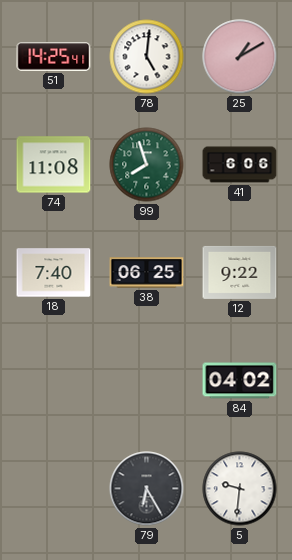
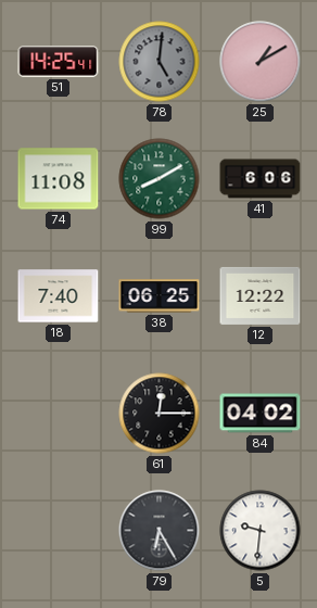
78 dial: white -> grey (160, 62)
99: 7:57 -> 8:10 (160, 179)
12: 9:22 -> 12:22 (261, 295)
61: none -> 12:15 (160, 414)
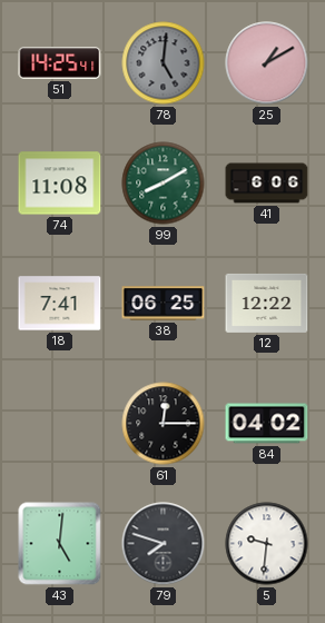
18: 7:40 -> 7:41 (60, 304)
43: none -> 5:01 (60, 544)
79: 6:25 -> 7:48 (164, 544)
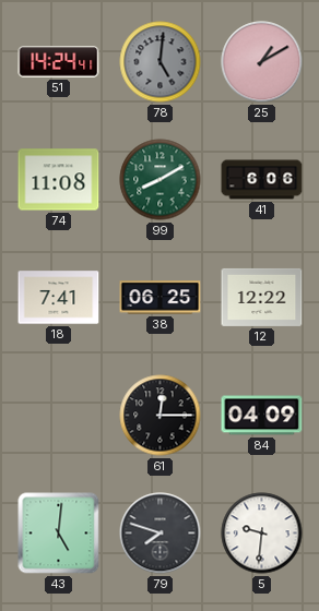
51: 14:25 -> 14:24 (59, 62)
84: 04:02 -> 04:09 (262, 416)
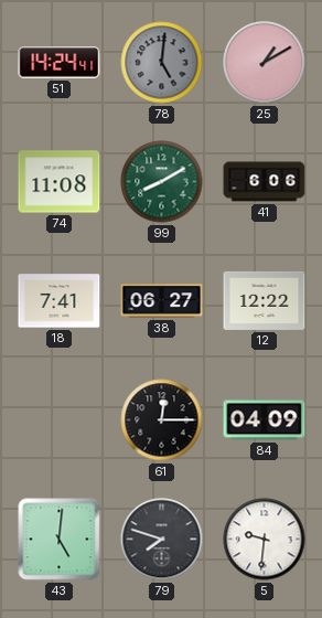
38: 06:25 -> 06:27 (162, 301)
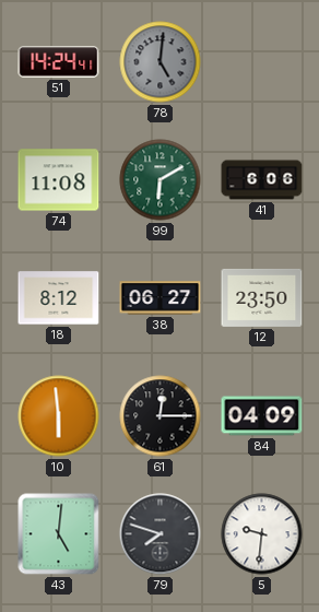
25: 1:10 -> none (265, 63)
99: 8:10 -> 6:10 (161, 180)
18: 7:41 -> 8:12 (59, 298)
12: 12:22 -> 23:50 (262, 297)
10: none -> 5:59 (59, 416)
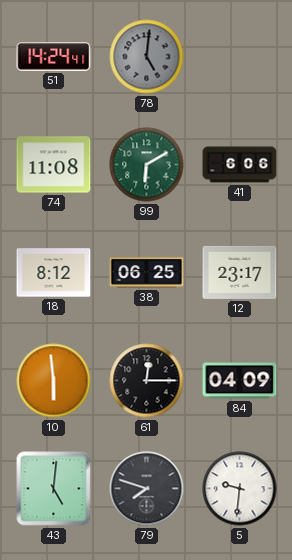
38: 06:27 -> 06:25 (147, 273)
12: 23:50 -> 23:17 (240, 272)
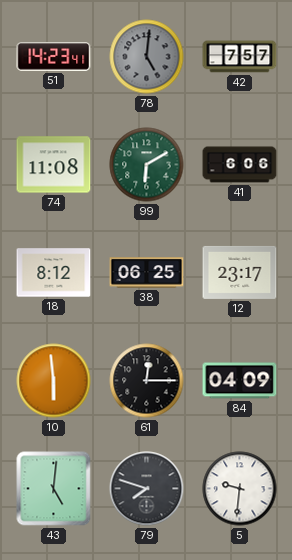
51: 14:24 -> 14:23 (54, 57)
42: none -> 7:57 (240, 57)
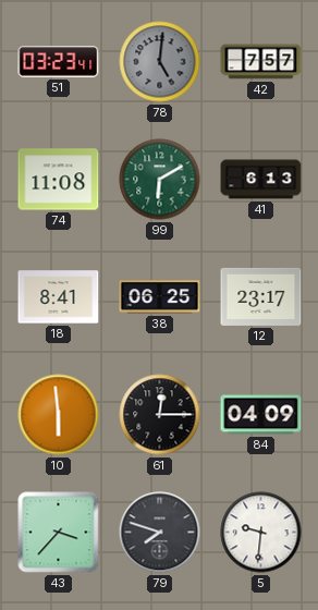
51: 14:23 -> 03:23 (59, 62)
41: 6:06 -> 6:13 (261, 180)
18: 8:12 -> 8:41 (59, 297)
43: 5:01 -> 3:37 (59, 533)
